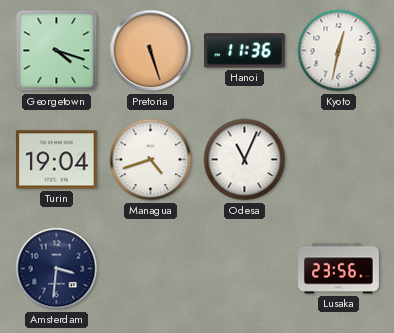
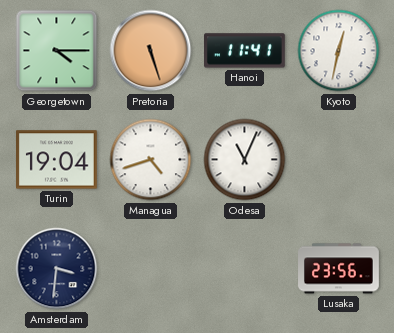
Georgetown: 4:18 -> 4:15 (57, 51)
Hanoi: 11:36 -> 11:41 (245, 51)
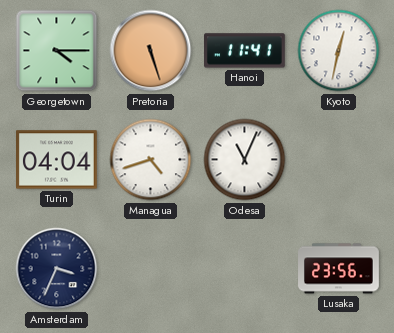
Turin: 19:04 -> 04:04 (57, 160)
Amsterdam: 3:31 -> 3:34 (57, 269)
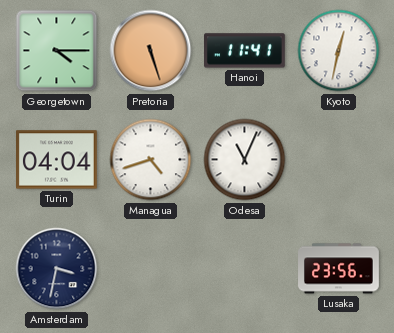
Amsterdam: 3:34 -> 3:32 (57, 269)
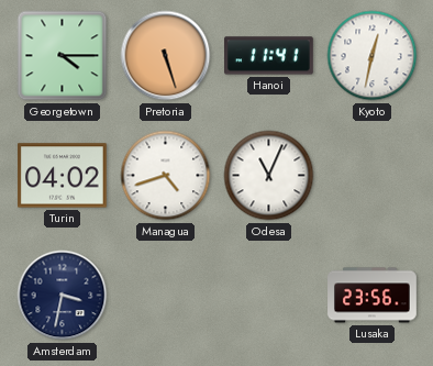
Turin: 04:04 -> 04:02 (63, 176)
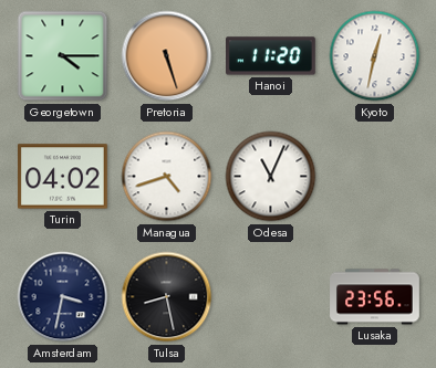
Hanoi: 11:41 -> 11:20 (271, 56)
Tulsa: none -> 8:28 (167, 297)
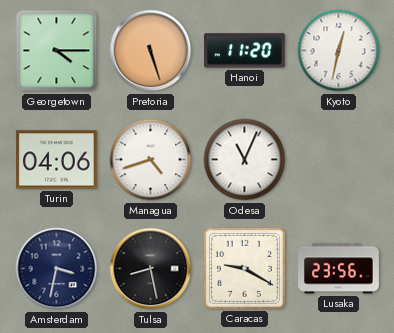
Turin: 04:02 -> 04:06 (57, 160)
Caracas: none -> 9:20 (244, 268)
